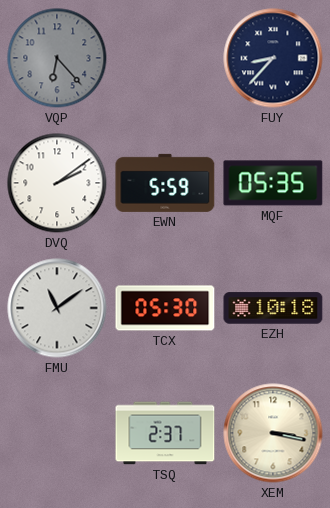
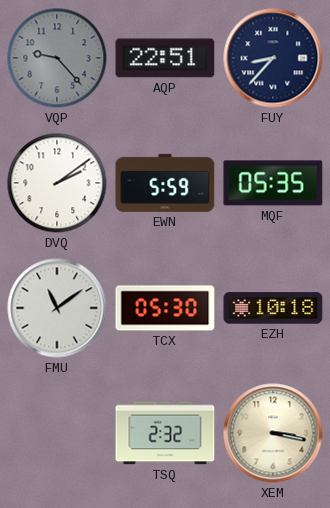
VQP: 6:23 -> 9:23 (57, 58)
AQP: none -> 22:51 (165, 58)
TSQ: 2:37 -> 2:32 (165, 433)
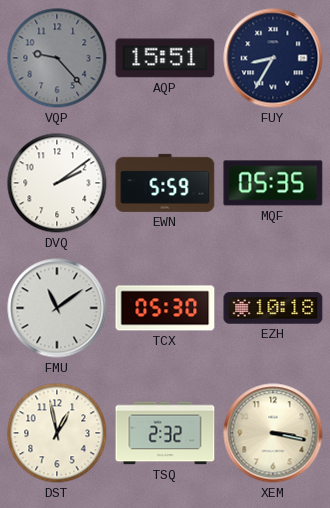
AQP: 22:51 -> 15:51 (165, 58)
FUY: 8:37 -> 8:35 (273, 58)
DST: none -> 12:58 (57, 433)
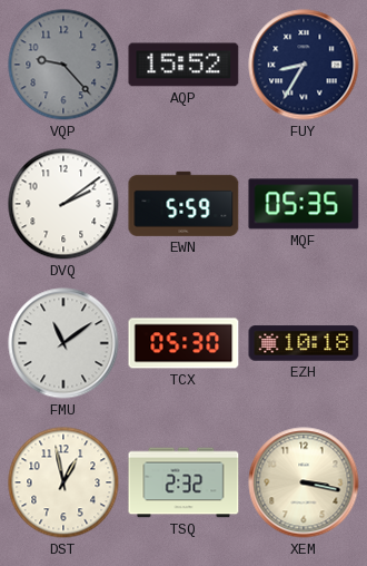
AQP: 15:51 -> 15:52 (183, 65)
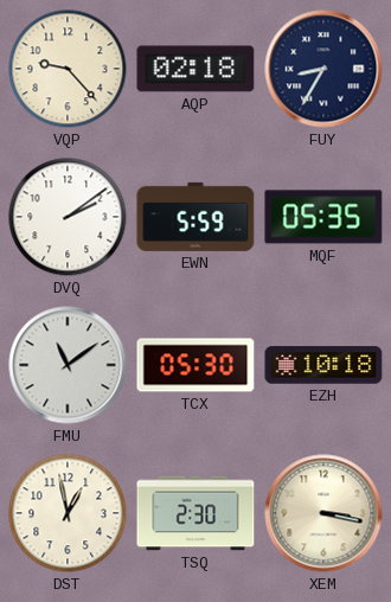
VQP dial: grey -> cream (68, 69)
AQP: 15:52 -> 02:18 (195, 69)
TSQ: 2:32 -> 2:30 (195, 513)
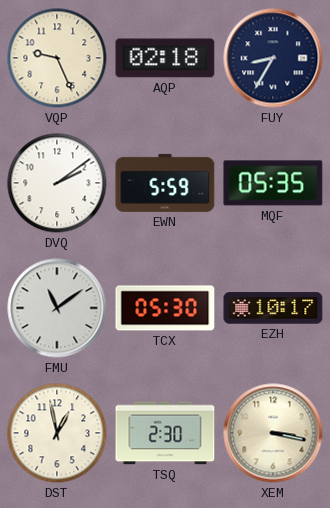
VQP: 9:23 -> 9:26 (57, 58)
EZH: 10:18 -> 10:17 (273, 308)
